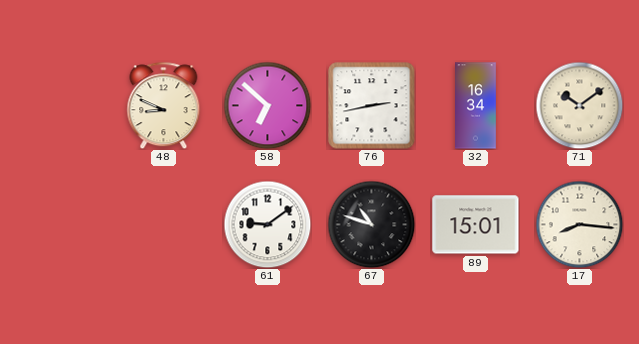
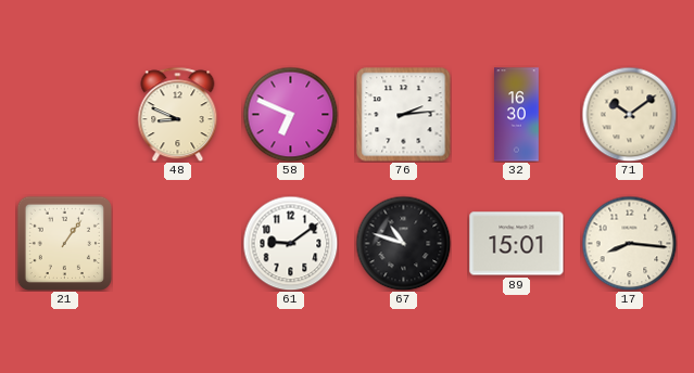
58: 6:52 -> 6:49 (290, 114)
76: 2:43 -> 2:14 (404, 115)
32: 16:34 -> 16:30 (517, 115)
21: none -> 1:06 (64, 243)
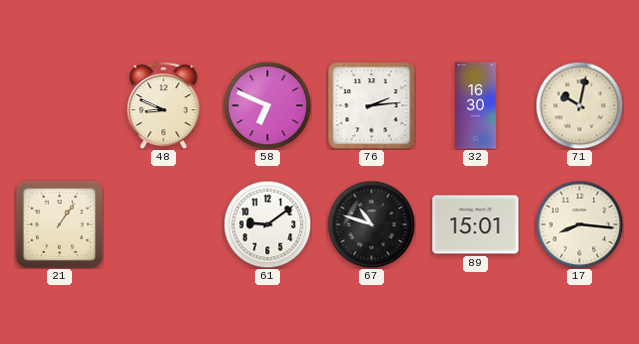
71: 10:09 -> 10:02 (579, 105)
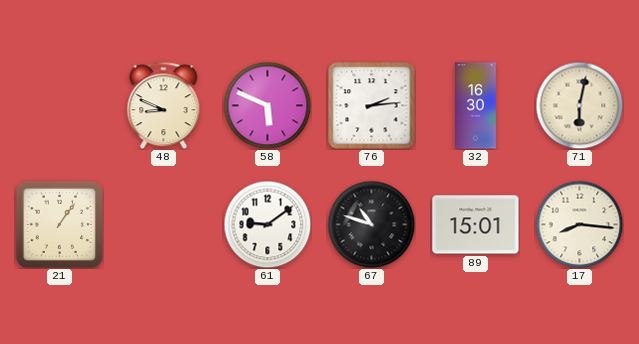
58: 6:49 -> 5:49 (267, 105)
71: 10:02 -> 6:02 (579, 105)
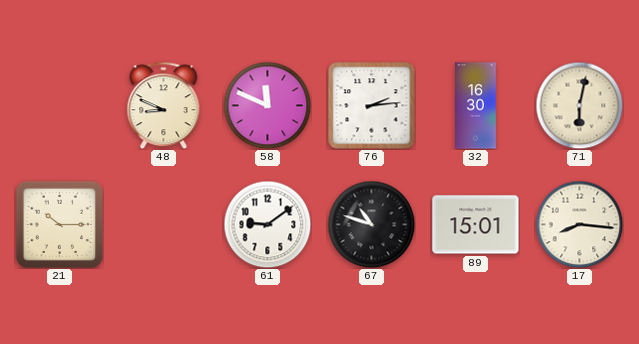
58: 5:49 -> 11:49 (267, 105)
21: 1:06 -> 10:15 (59, 224)
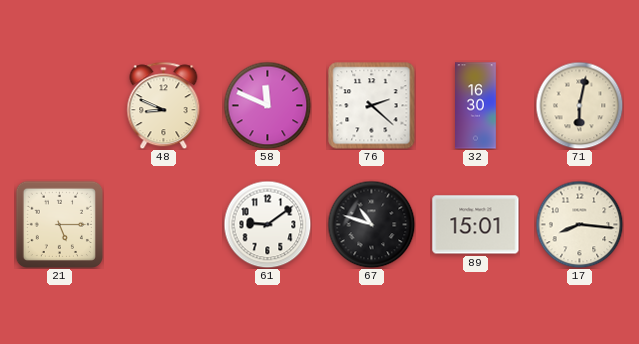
76: 2:14 -> 2:22 (372, 106)
21: 10:15 -> 5:15 (59, 224)
